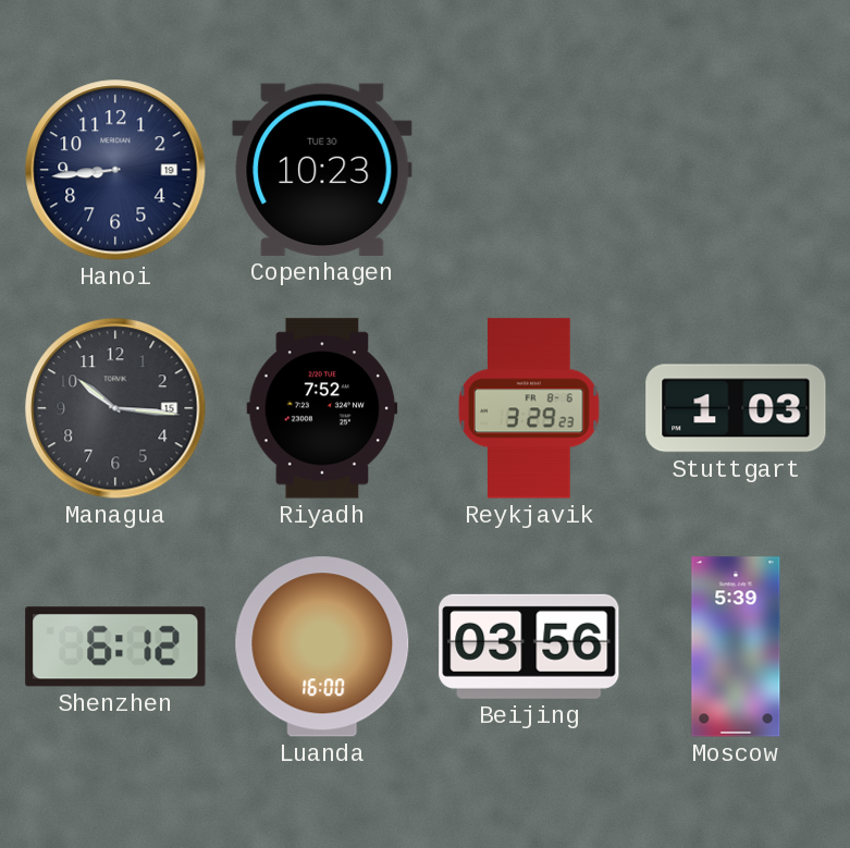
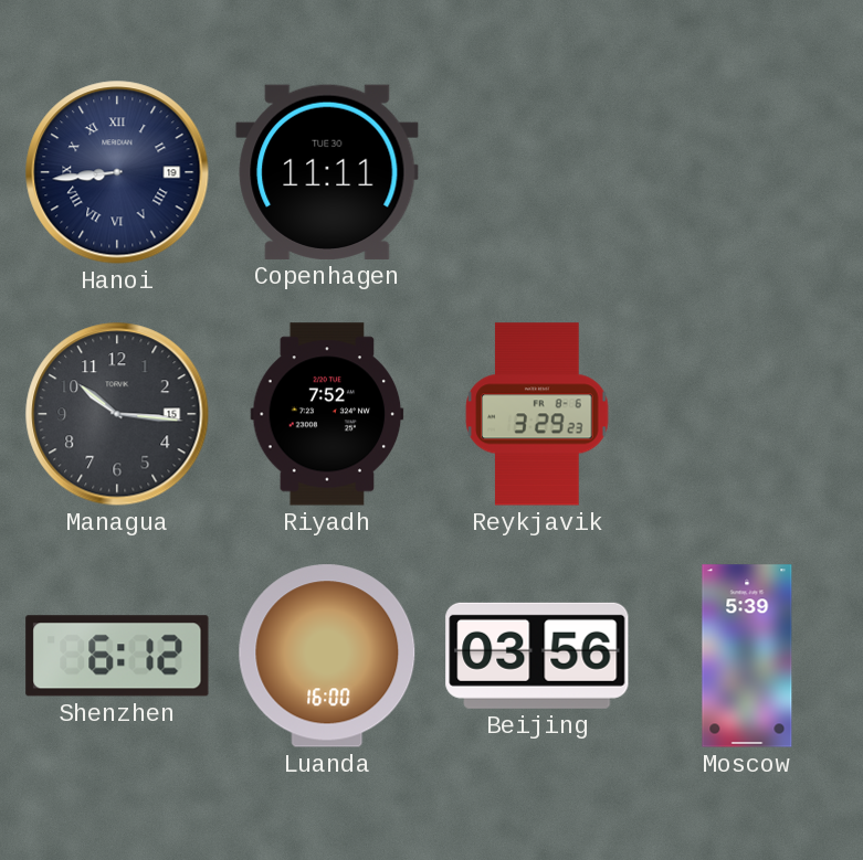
Hanoi numerals: Arabic -> Roman (117, 172)
Copenhagen: 10:23 -> 11:11 (327, 172)
Stuttgart: 1:03 -> none (736, 408)
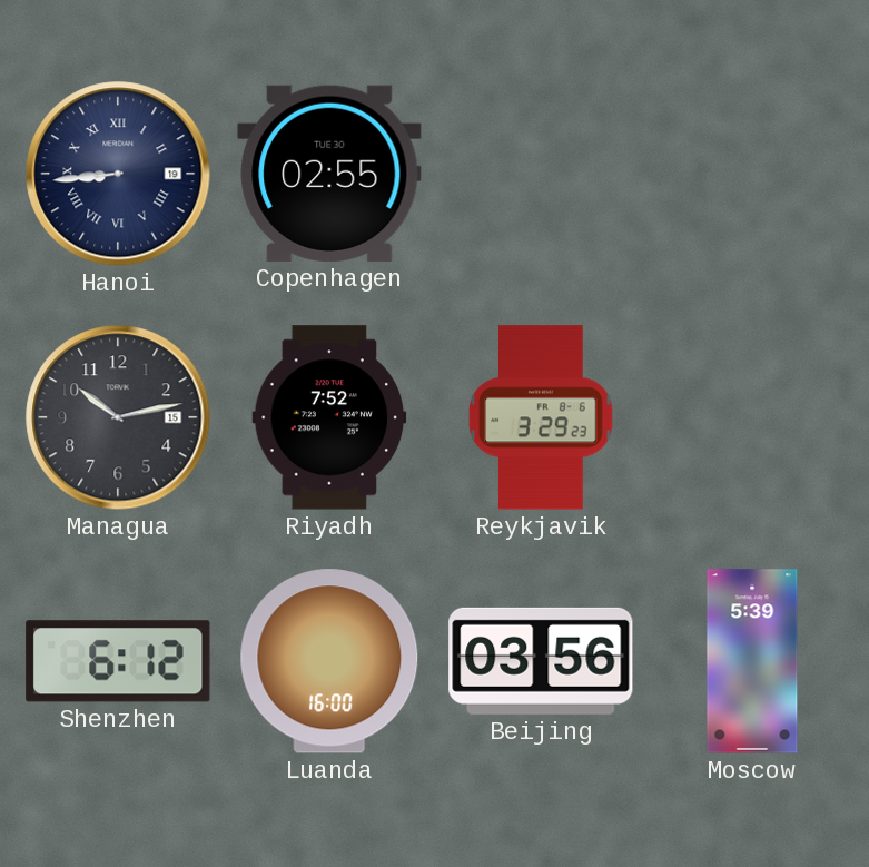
Copenhagen: 11:11 -> 02:55 (329, 174)
Managua: 10:16 -> 10:13 (118, 417)
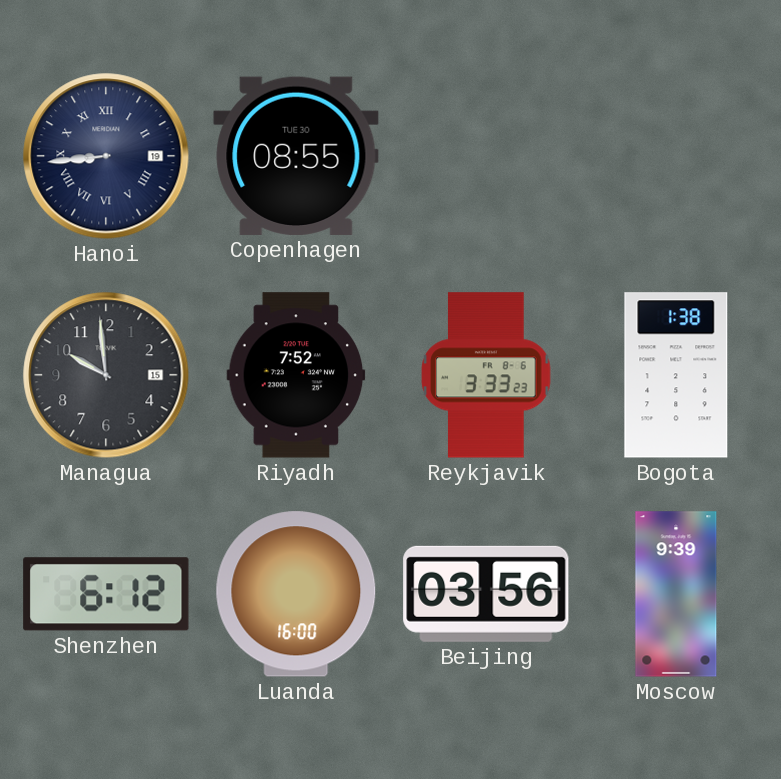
Copenhagen: 02:55 -> 08:55 (296, 156)
Managua: 10:13 -> 9:59 (106, 375)
Reykjavik: 3:29 -> 3:33 (486, 375)
Bogota: none -> 1:38 (676, 375)
Moscow: 5:39 -> 9:39 (676, 594)
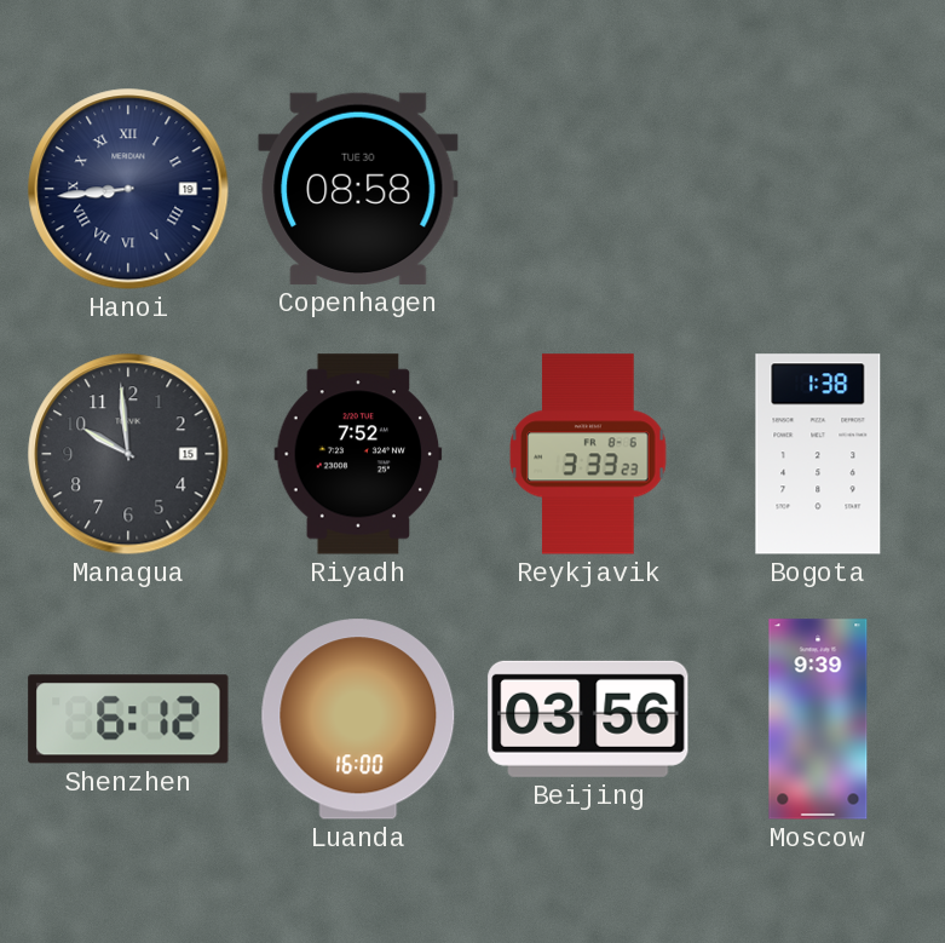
Copenhagen: 08:55 -> 08:58 (358, 189)
